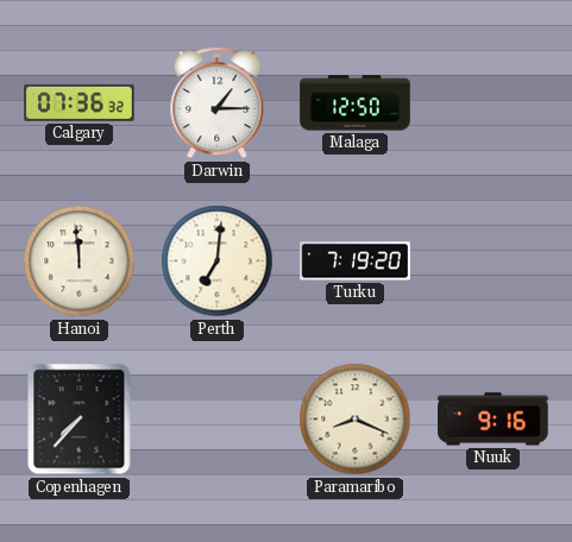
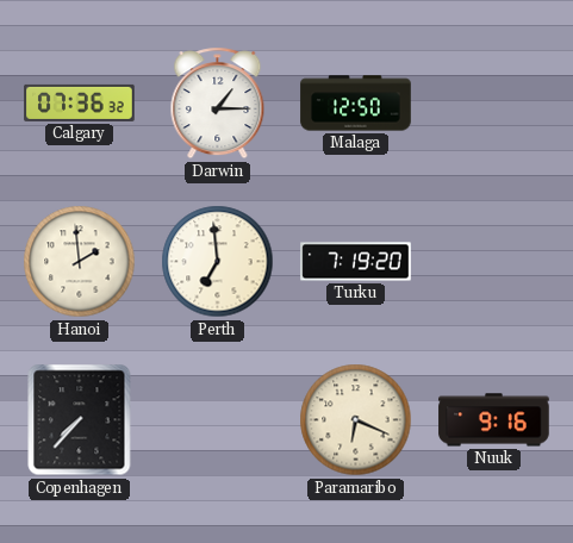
Hanoi: 11:59 -> 1:59 (80, 262)
Perth: 7:01 -> 6:59 (218, 262)
Paramaribo: 8:19 -> 6:19 (356, 420)
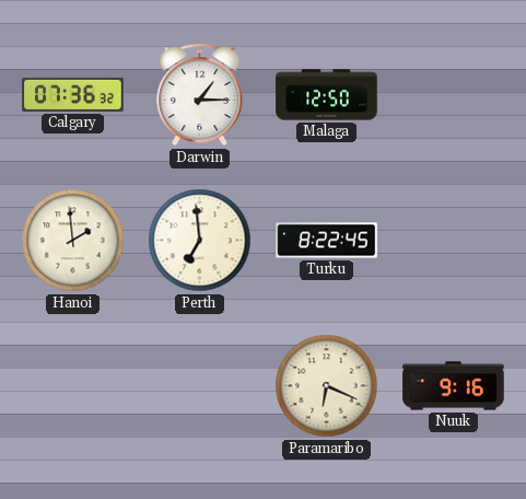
Turku: 7:19 -> 8:22 (327, 241)
Copenhagen: 7:37 -> none (80, 420)
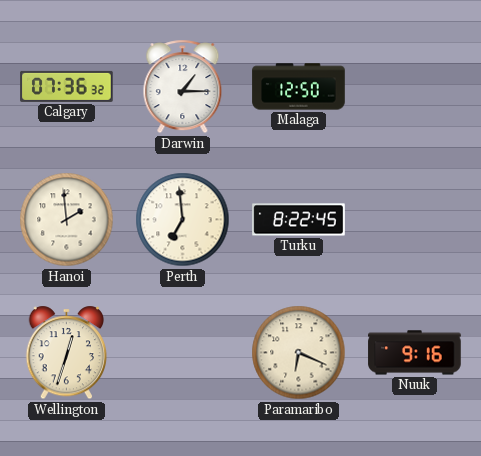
Wellington: none -> 12:33 (66, 353)
